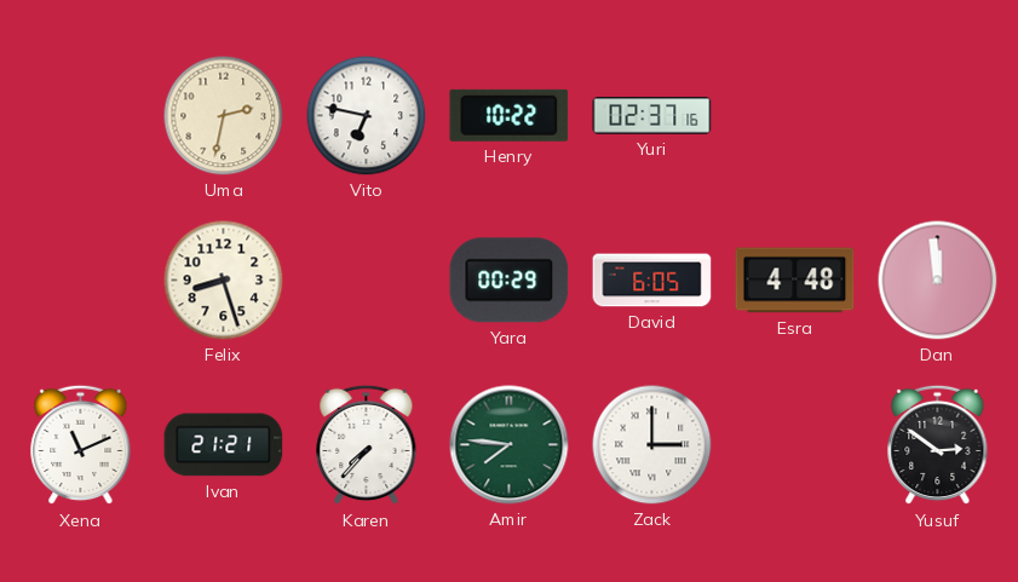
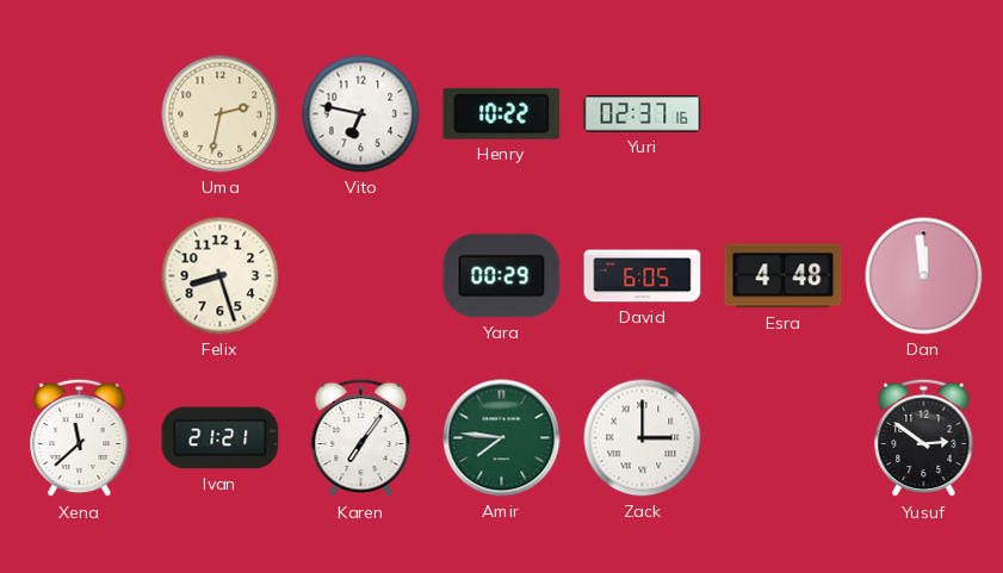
Xena: 11:11 -> 11:38 (80, 438)
Karen: 7:37 -> 7:06 (361, 438)
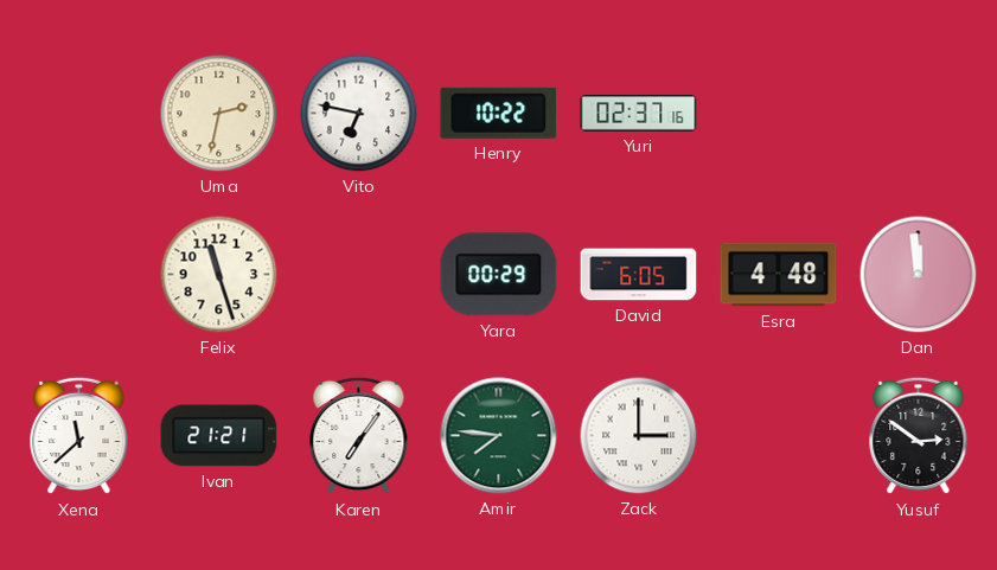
Felix: 8:27 -> 11:27 (219, 275)
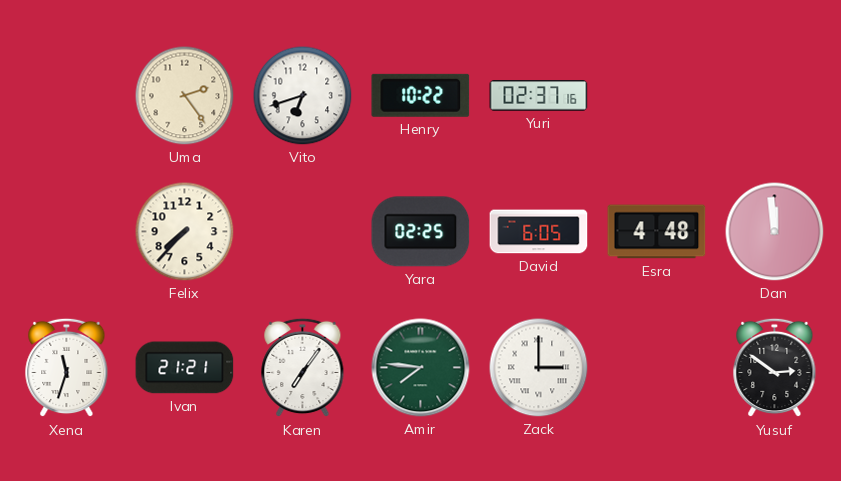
Uma: 2:32 -> 2:24 (185, 96)
Vito: 6:47 -> 6:42 (303, 96)
Felix: 11:27 -> 7:37 (185, 232)
Yara: 00:29 -> 02:25 (421, 232)
Xena: 11:38 -> 11:33 (67, 368)
